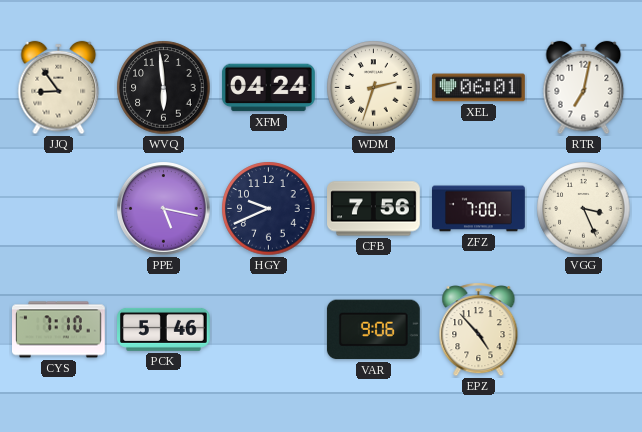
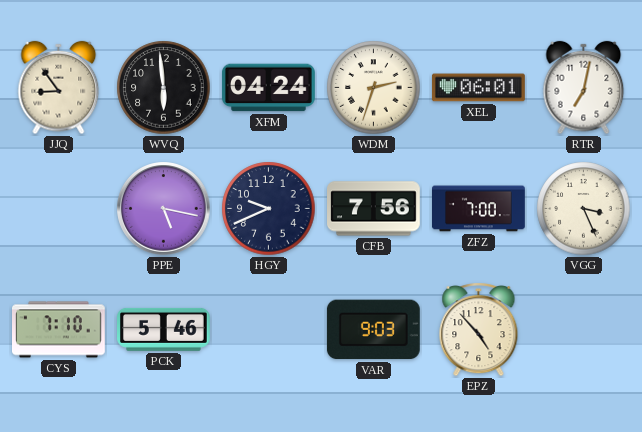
VAR: 9:06 -> 9:03 (373, 330)
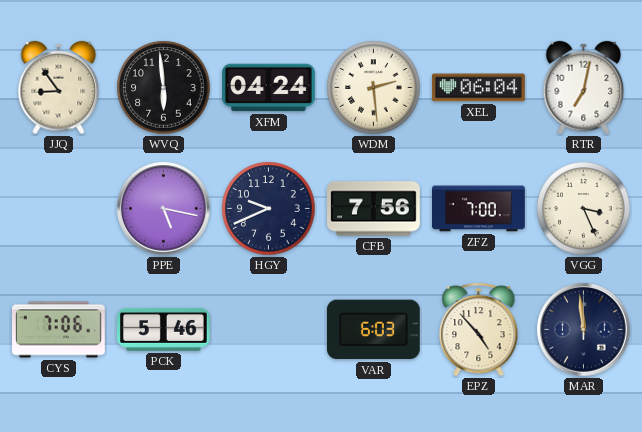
WDM: 2:33 -> 2:29 (374, 88)
XEL: 06:01 -> 06:04 (479, 88)
CYS: 7:10 -> 7:06 (59, 330)
VAR: 9:03 -> 6:03 (373, 330)
MAR: none -> 11:59 (584, 330)
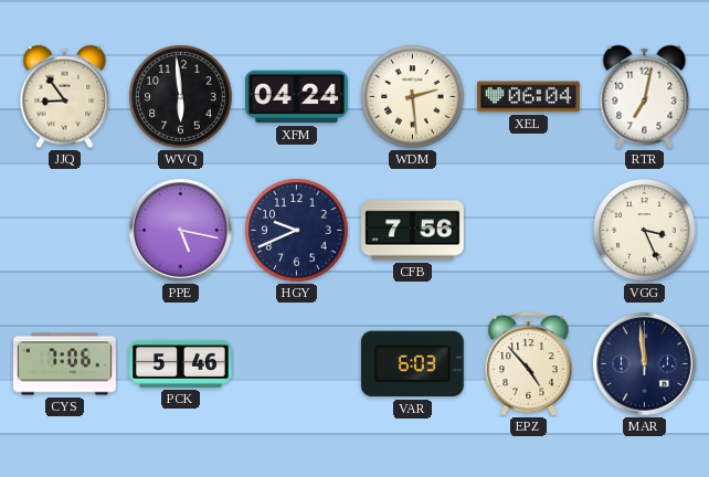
ZFZ: 7:00 -> none (479, 209)
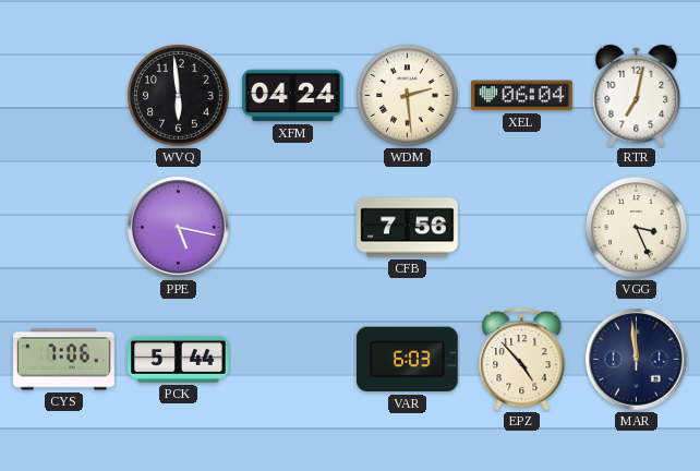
JJQ: 8:54 -> none (65, 97)
HGY: 9:41 -> none (297, 231)
PCK: 5:46 -> 5:44 (179, 359)
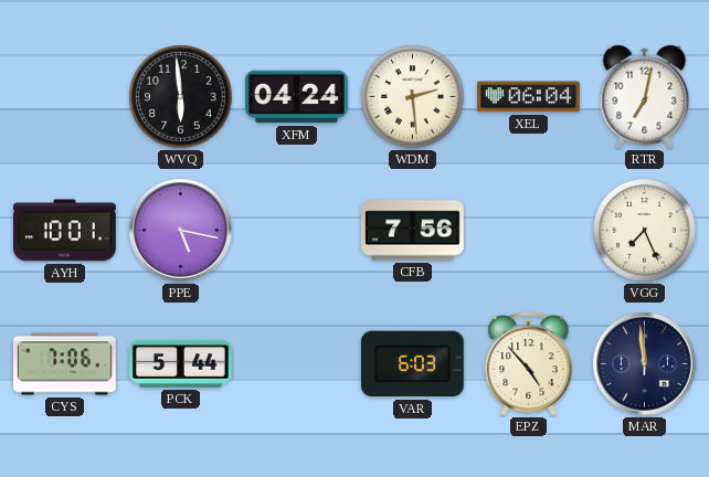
AYH: none -> 10:01 (64, 231)
VGG: 3:26 -> 7:26 (645, 231)
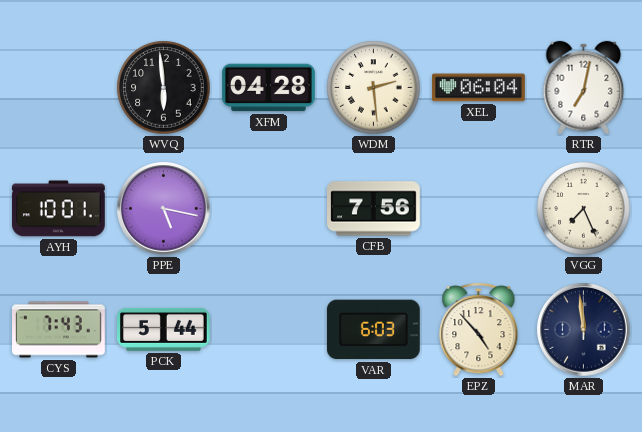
XFM: 04:24 -> 04:28 (269, 88)
CYS: 7:06 -> 7:43 (59, 330)
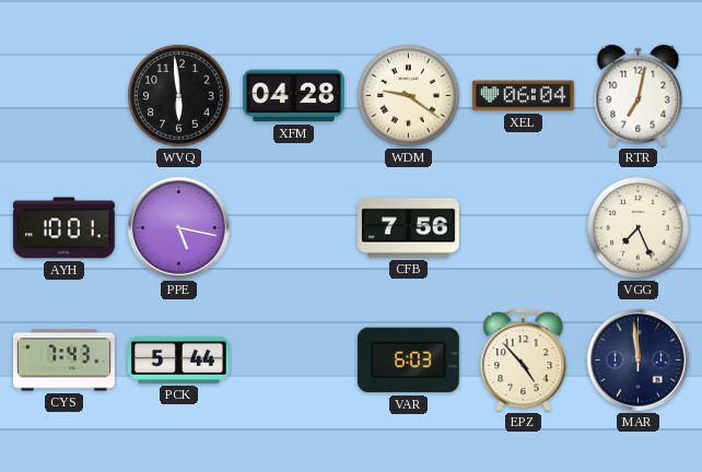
WDM: 2:29 -> 9:21 (409, 96)
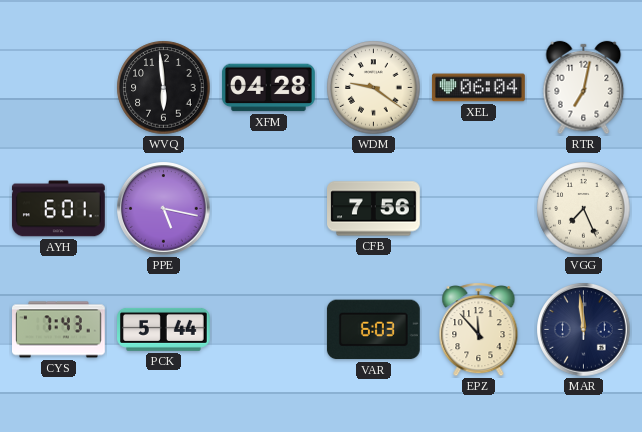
AYH: 10:01 -> 6:01 (58, 209)
EPZ: 4:53 -> 11:53 (479, 330)
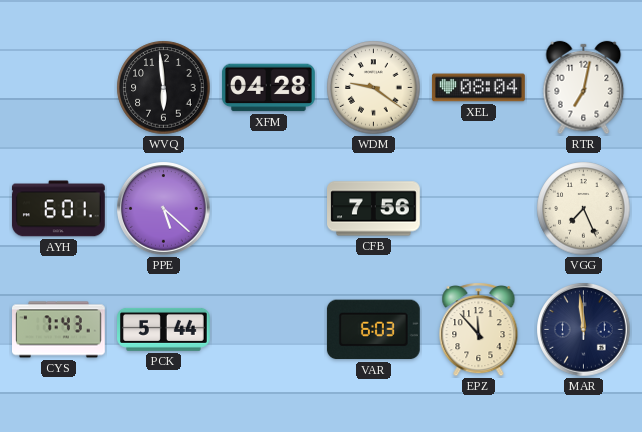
XEL: 06:04 -> 08:04 (479, 88)
PPE: 5:17 -> 5:22 (164, 209)
